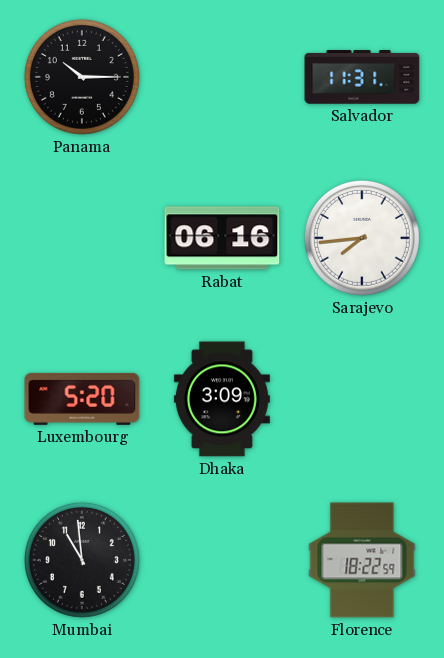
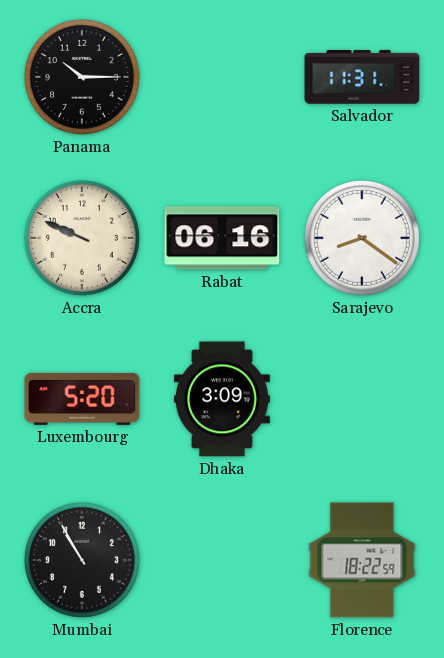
Accra: none -> 9:49 (82, 238)
Sarajevo: 7:44 -> 8:21 (362, 238)
Mumbai: 10:59 -> 10:55 (82, 560)
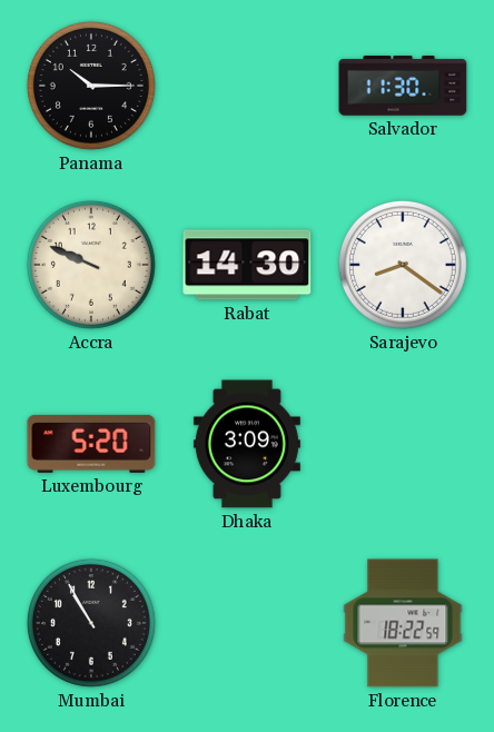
Salvador: 11:31 -> 11:30 (403, 86)
Rabat: 06:16 -> 14:30 (247, 265)
